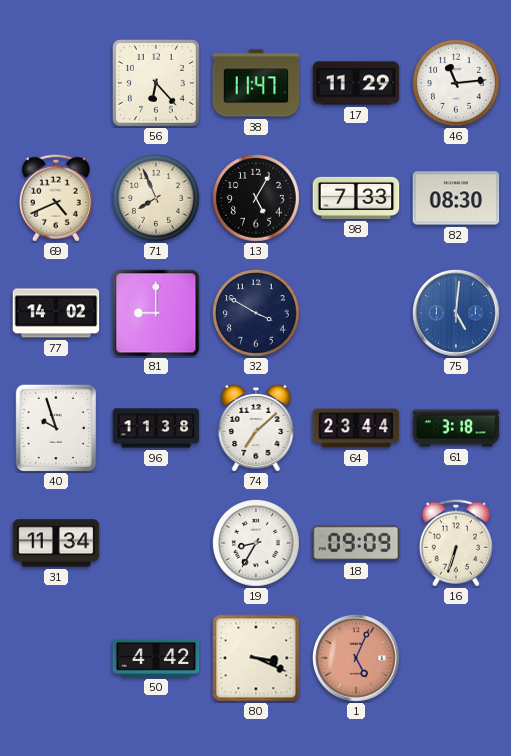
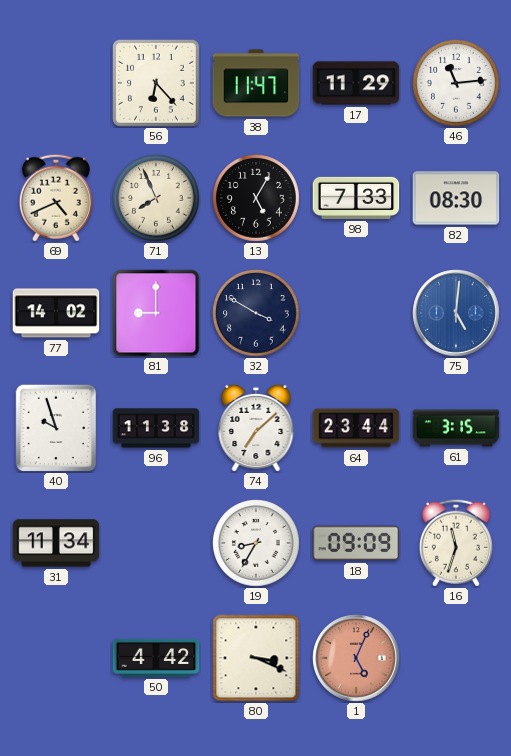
61: 3:18 -> 3:15 (456, 428)
16: 6:33 -> 11:33 (456, 543)
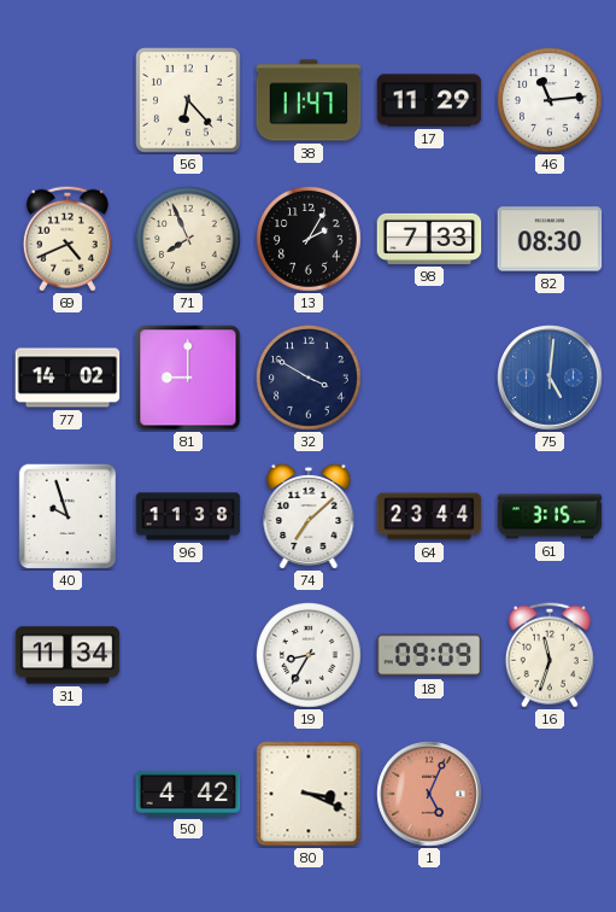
13: 5:05 -> 2:05 (310, 240)
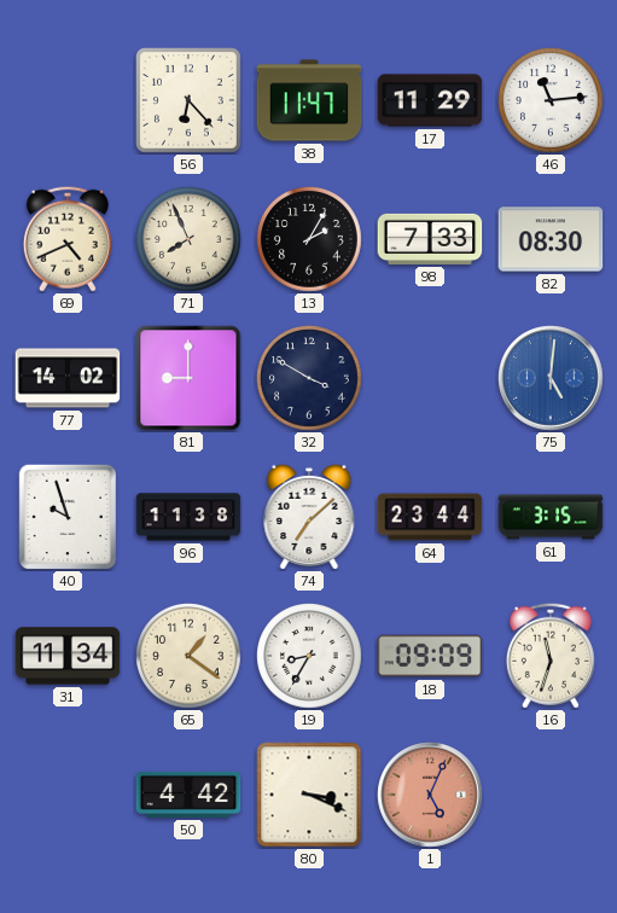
65: none -> 1:21 (190, 657)
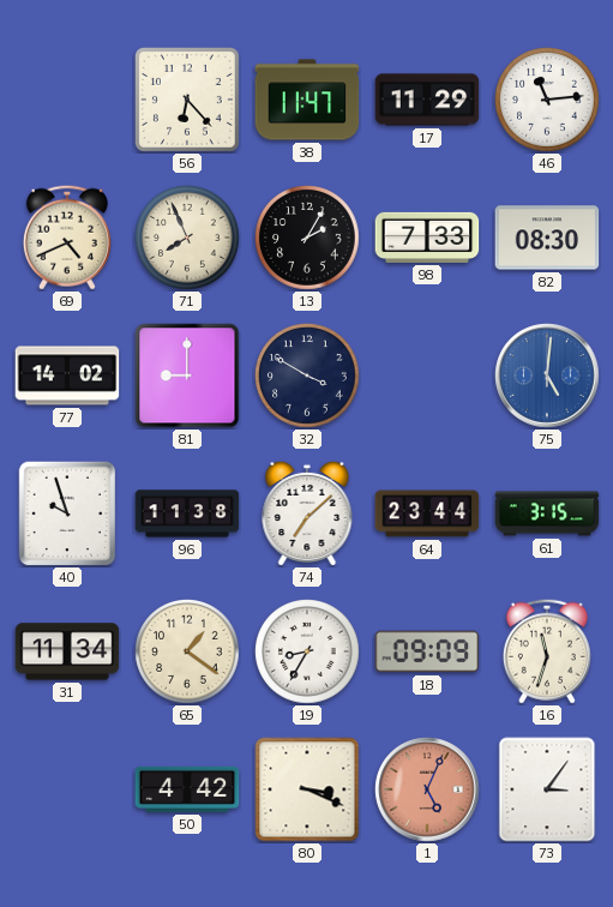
73: none -> 3:06 (547, 789)
